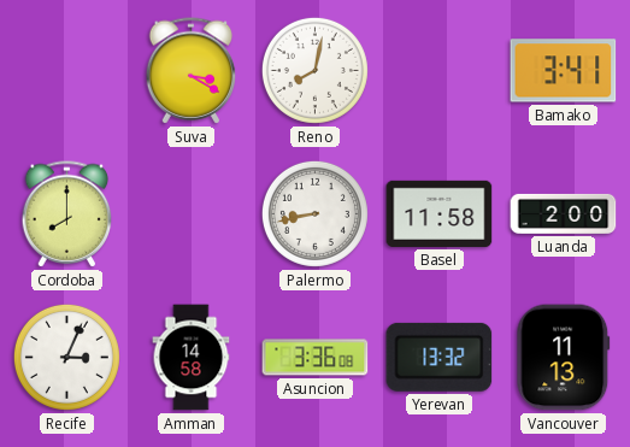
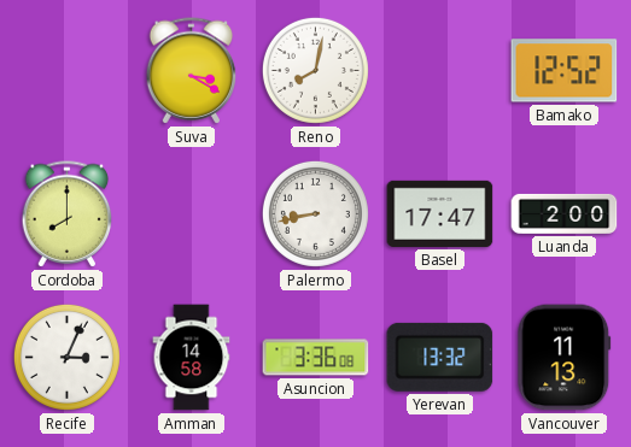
Bamako: 3:41 -> 12:52 (565, 71)
Basel: 11:58 -> 17:47 (440, 213)
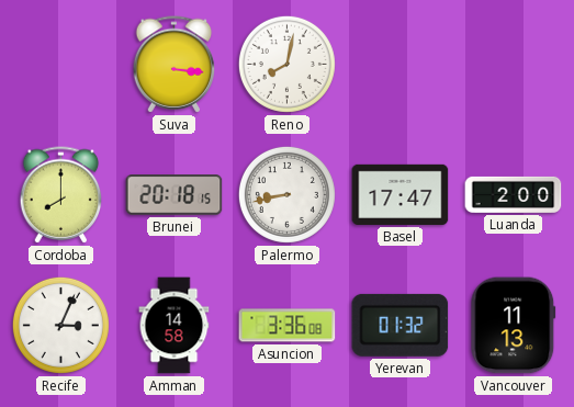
Suva: 3:20 -> 3:16 (175, 65)
Bamako: 12:52 -> none (565, 71)
Brunei: none -> 20:18 (175, 195)
Yerevan: 13:32 -> 01:32 (401, 325)
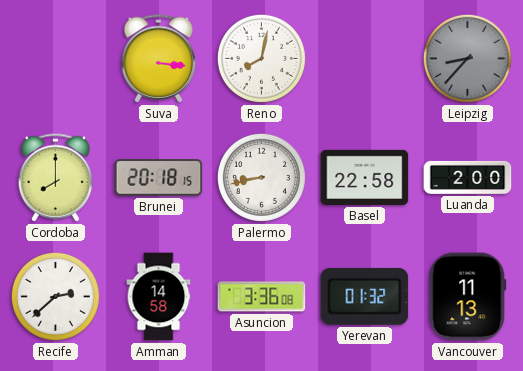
Leipzig: none -> 8:37 (467, 58)
Basel: 17:47 -> 22:58 (365, 177)
Recife: 3:04 -> 2:38 (55, 296)
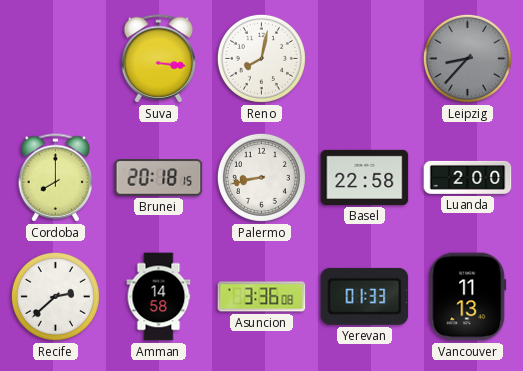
Yerevan: 01:32 -> 01:33 (365, 296)
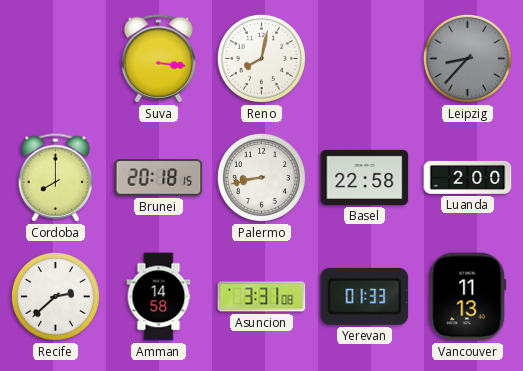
Asuncion: 3:36 -> 3:31 (262, 297)
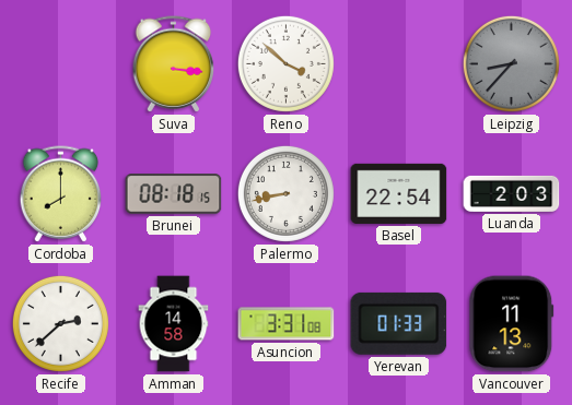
Reno: 8:02 -> 3:52 (285, 63)
Brunei: 20:18 -> 08:18 (174, 194)
Basel: 22:58 -> 22:54 (399, 193)
Luanda: 2:00 -> 2:03 (512, 193)
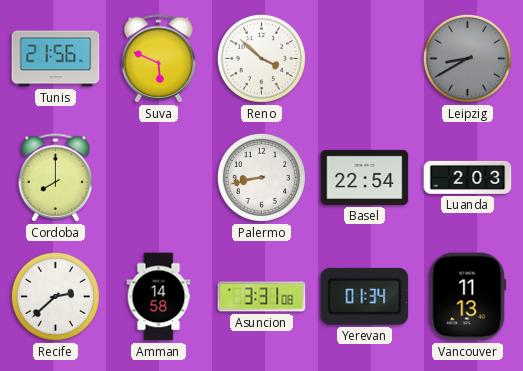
Tunis: none -> 21:56 (56, 59)
Suva: 3:16 -> 5:49 (159, 59)
Leipzig: 8:37 -> 8:40 (467, 58)
Brunei: 08:18 -> none (174, 194)
Yerevan: 01:33 -> 01:34 (365, 296)
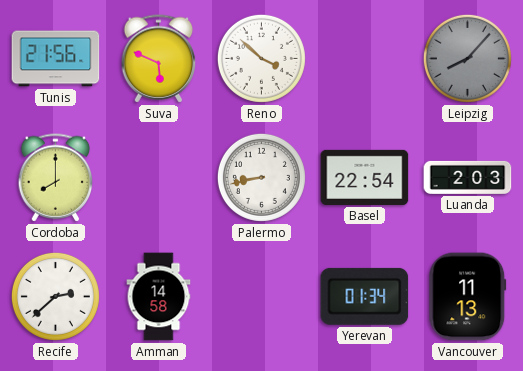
Leipzig: 8:40 -> 8:07 (467, 58)
Asuncion: 3:31 -> none (262, 297)
